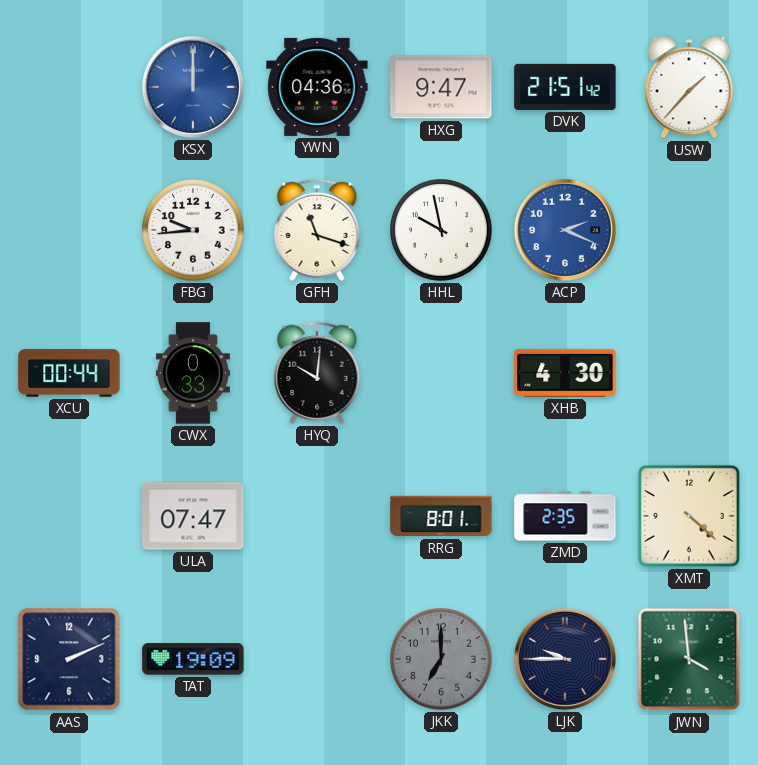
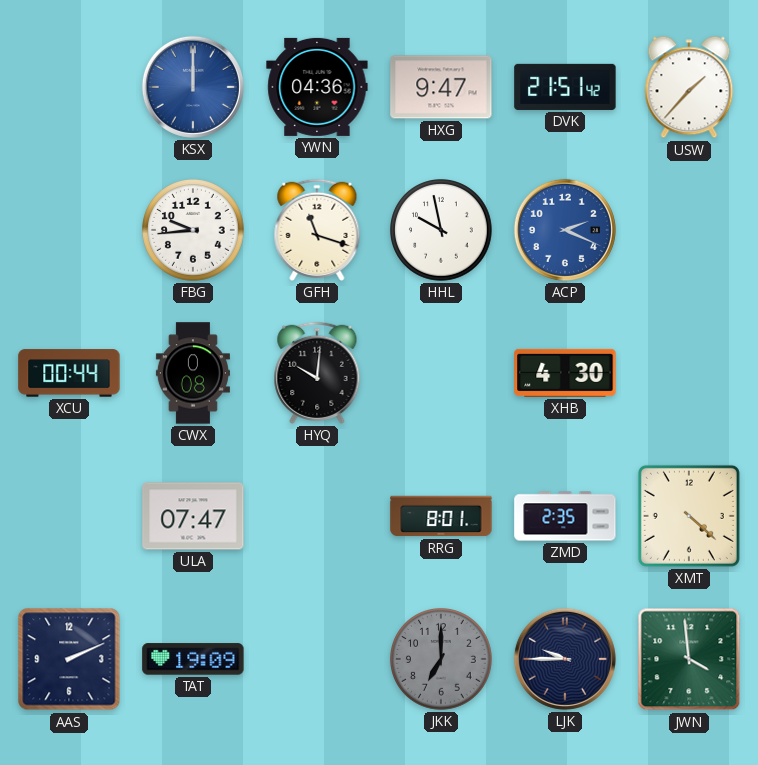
CWX: 0:33 -> 0:08 (193, 373)
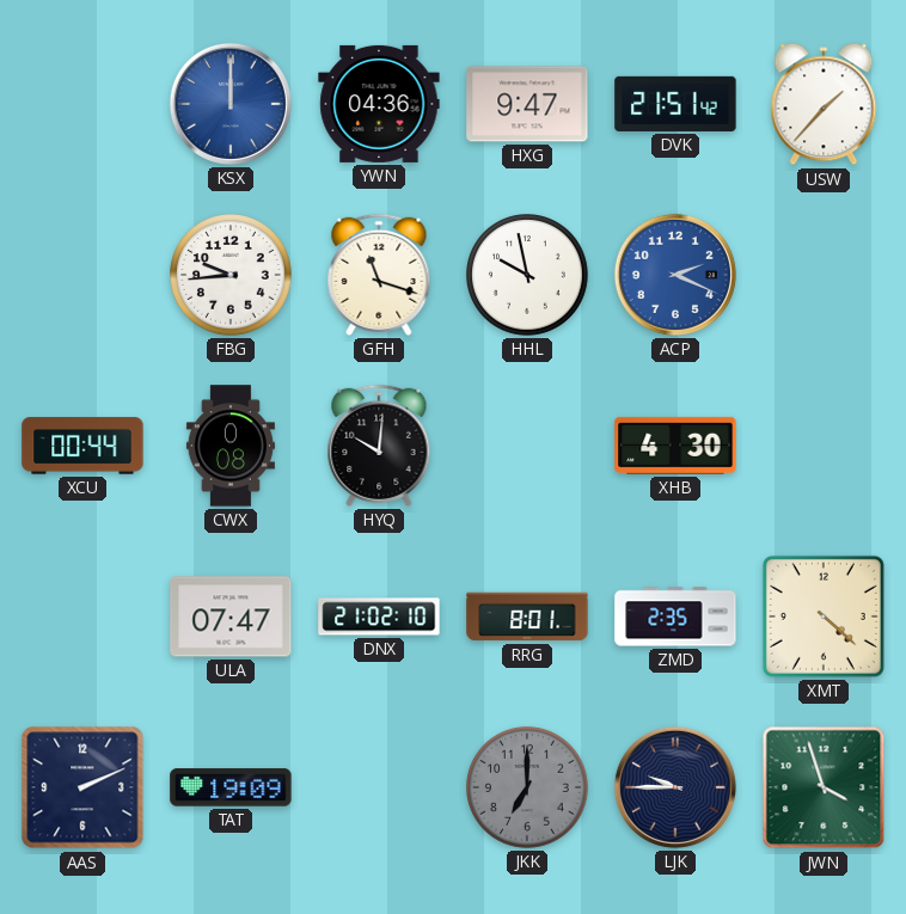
DNX: none -> 21:02 (379, 617)
JWN: 3:59 -> 3:57 (824, 787)
